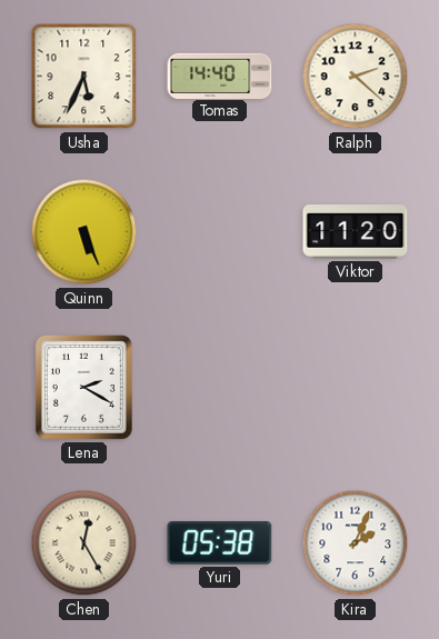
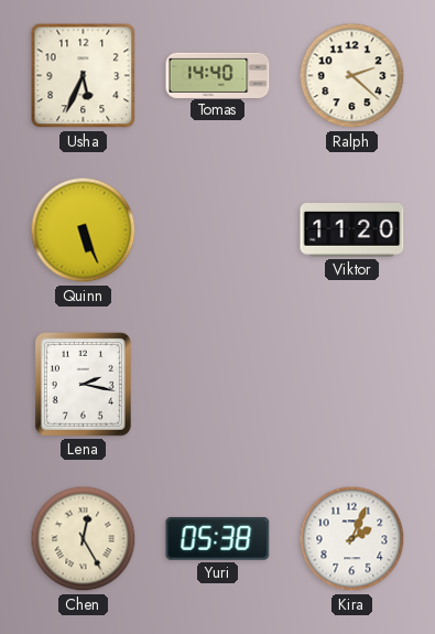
Lena: 2:20 -> 2:17 (83, 384)
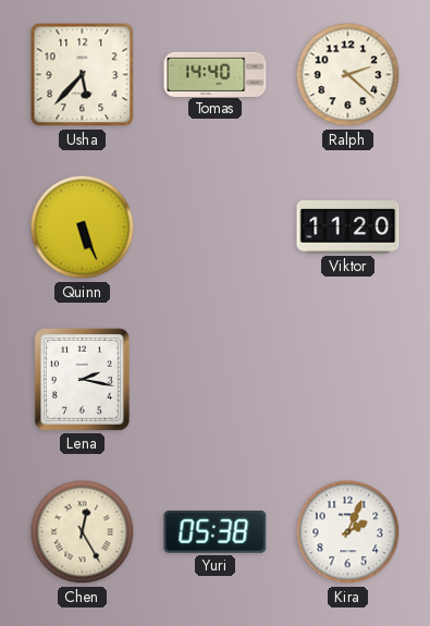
Usha: 5:34 -> 5:37 (83, 75)
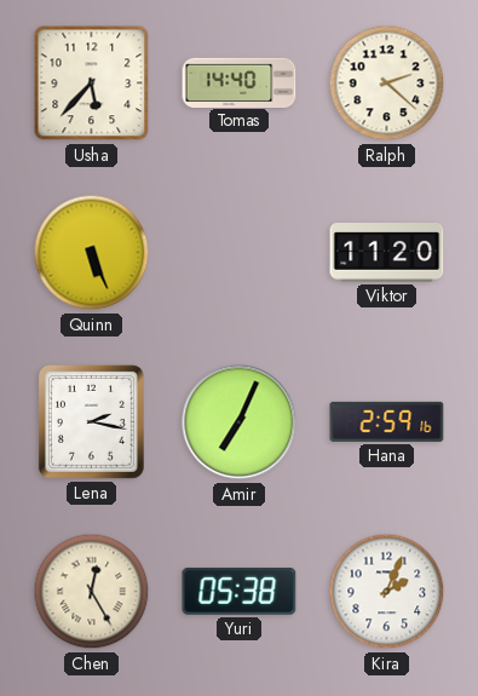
Amir: none -> 7:04 (240, 422)
Hana: none -> 2:59 (387, 421)
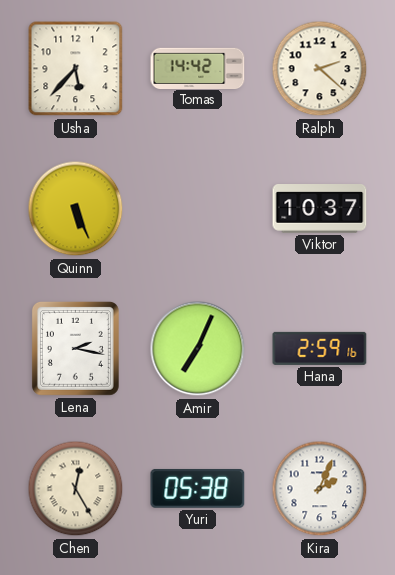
Tomas: 14:40 -> 14:42 (198, 68)
Viktor: 11:20 -> 10:37 (320, 209)
